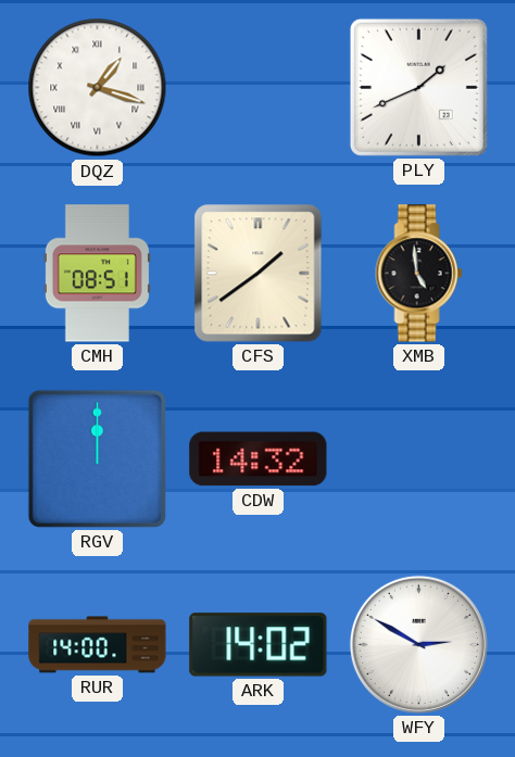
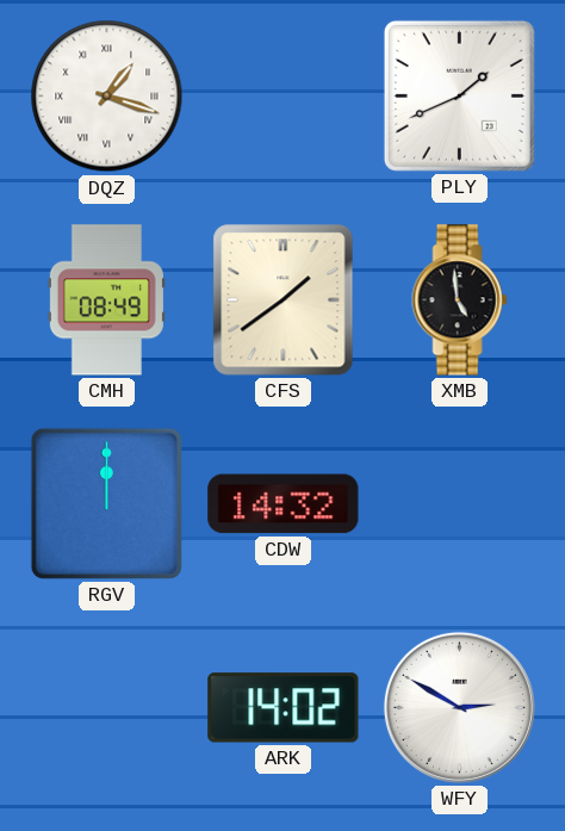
CMH: 08:51 -> 08:49 (106, 300)
RUR: 14:00 -> none (98, 645)
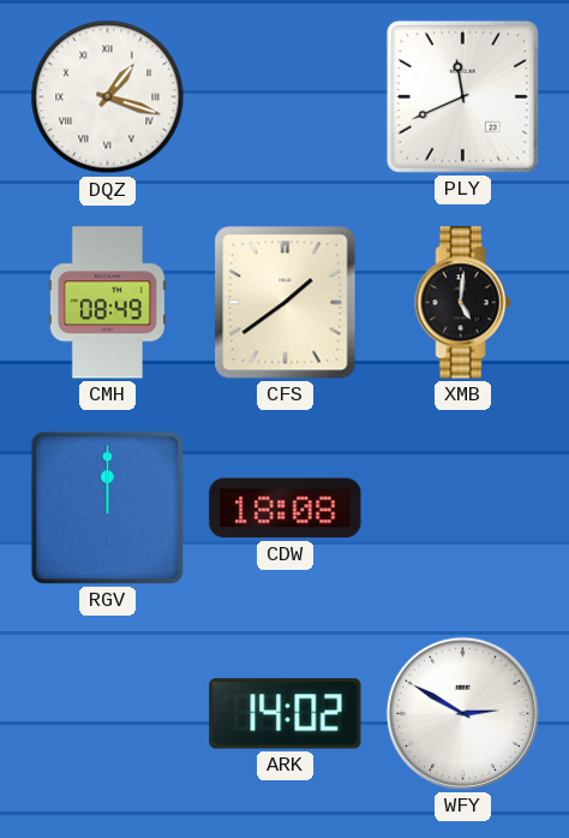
PLY: 1:41 -> 11:41 (462, 96)
XMB: 4:59 -> 5:01 (463, 303)
CDW: 14:32 -> 18:08 (286, 509)
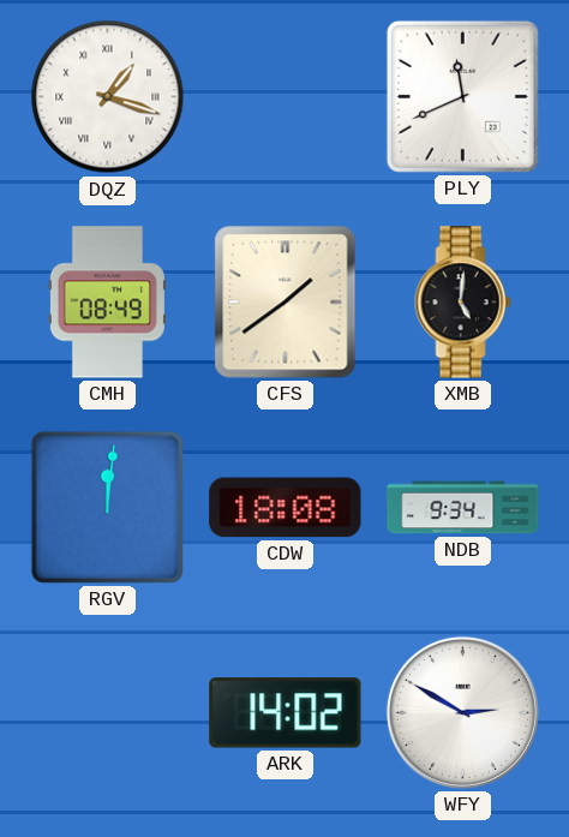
RGV: 12:00 -> 12:01 (107, 507)
NDB: none -> 9:34 (463, 508)
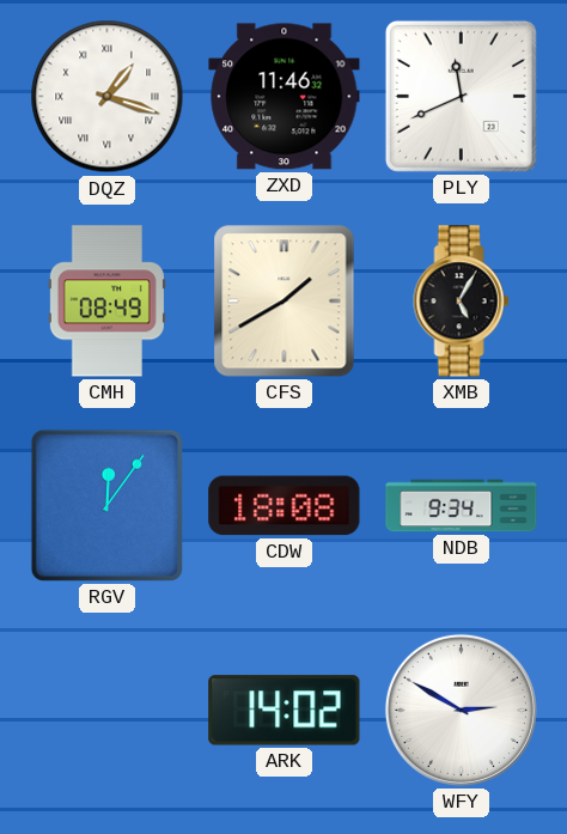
ZXD: none -> 11:46 (285, 97)
CFS: 1:39 -> 1:40 (285, 302)
XMB: 5:01 -> 5:05 (462, 302)
RGV: 12:01 -> 12:06 (106, 505)
